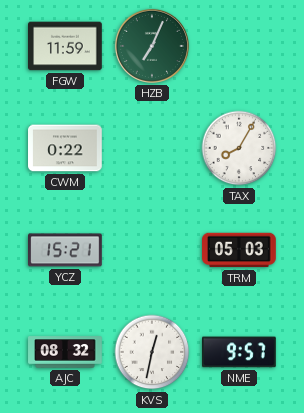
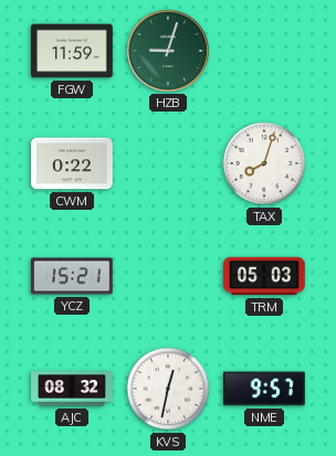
HZB: 7:04 -> 9:03 (168, 51)
TAX: 8:05 -> 8:03 (264, 163)
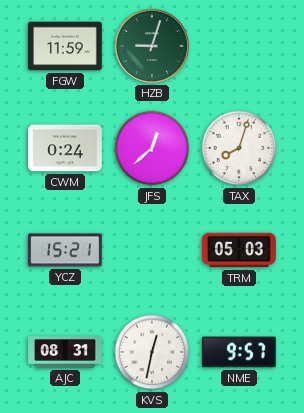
CWM: 0:22 -> 0:24 (66, 148)
JFS: none -> 12:38 (152, 148)
AJC: 08:32 -> 08:31 (65, 352)
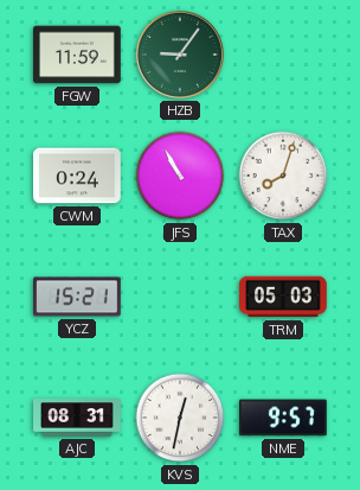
HZB: 9:03 -> 9:06 (180, 55)
JFS: 12:38 -> 10:55 (180, 176)
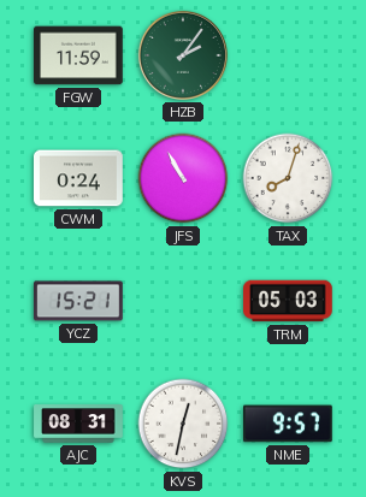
HZB: 9:06 -> 2:06 (183, 55)
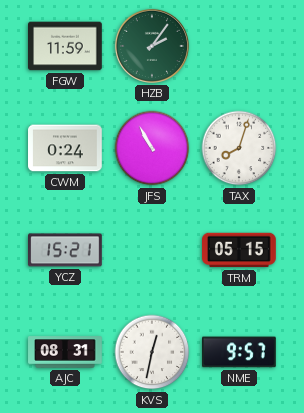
TRM: 05:03 -> 05:15 (240, 250)
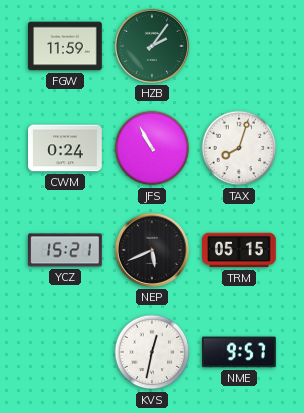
NEP: none -> 5:41 (152, 250)
AJC: 08:31 -> none (65, 352)
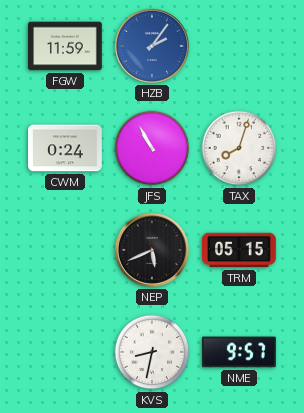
HZB dial: green -> blue (152, 46)
YCZ: 15:21 -> none (66, 250)
KVS: 12:32 -> 8:32 (152, 352)
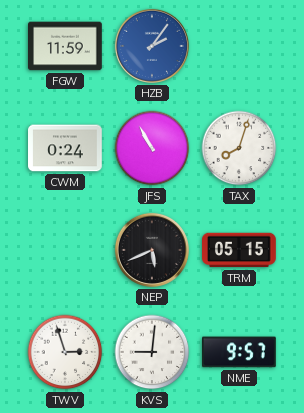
TWV: none -> 2:57 (65, 352)
KVS: 8:32 -> 9:01 (152, 352)
